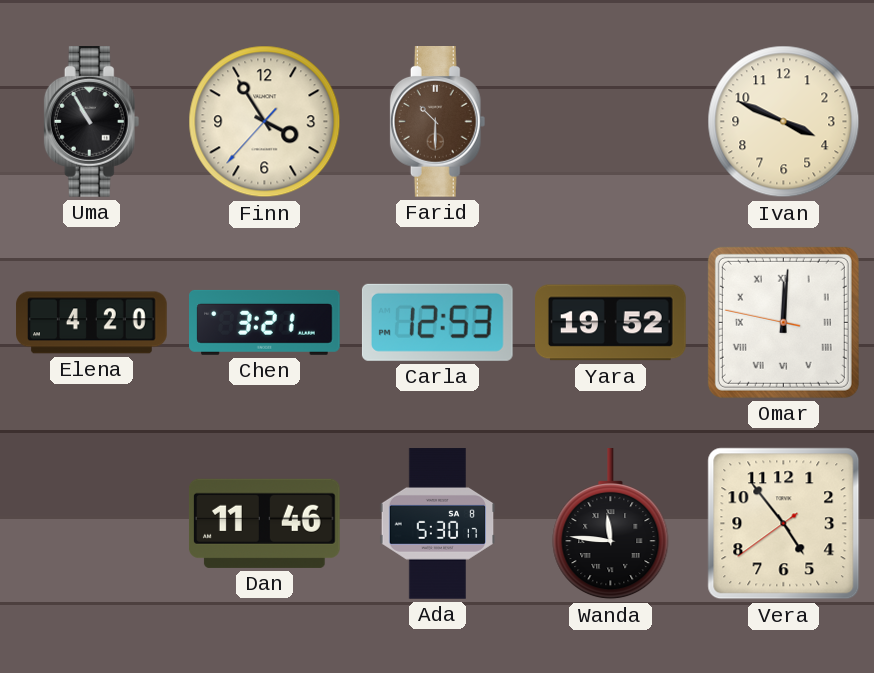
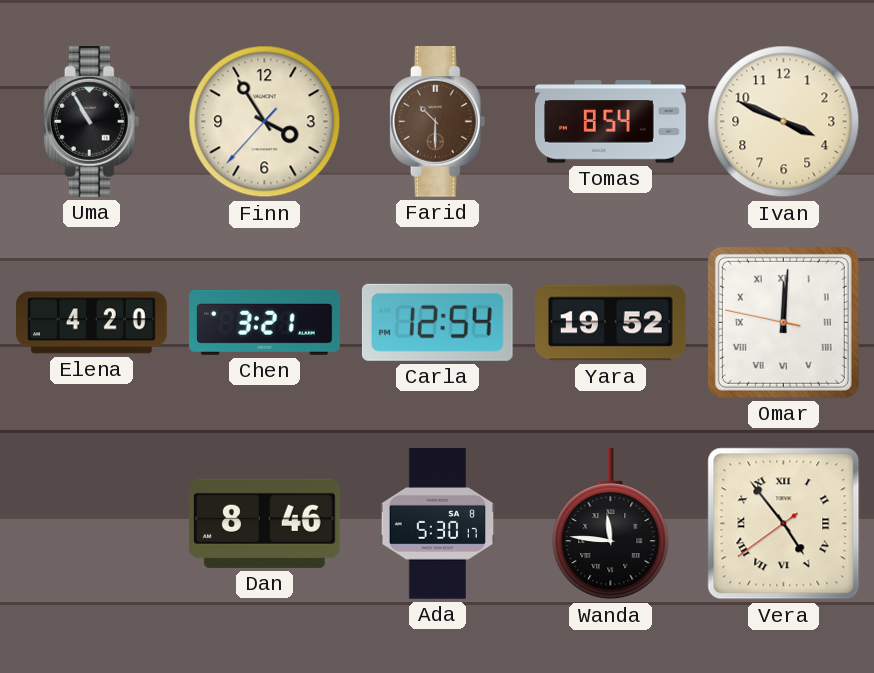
Tomas: none -> 8:54 (611, 122)
Carla: 12:53 -> 12:54 (437, 322)
Dan: 11:46 -> 8:46 (264, 523)
Vera numerals: Arabic -> Roman (784, 524)
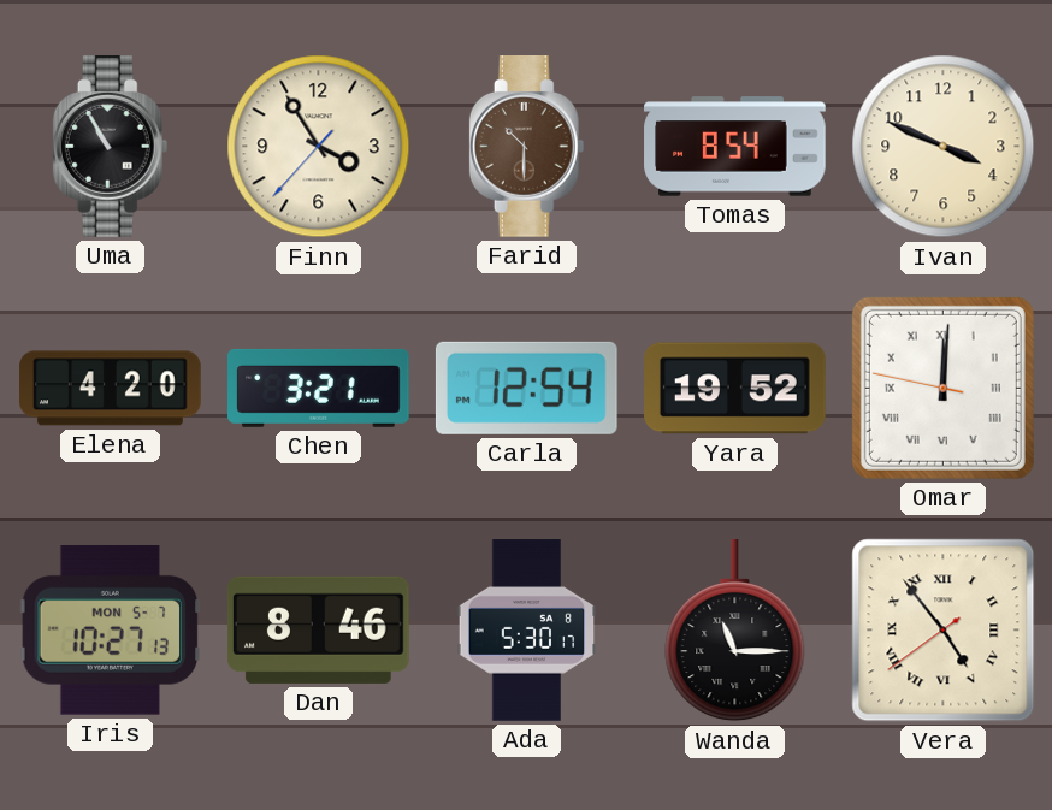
Iris: none -> 10:27 (111, 629)
Wanda: 11:46 -> 11:15 (735, 632)
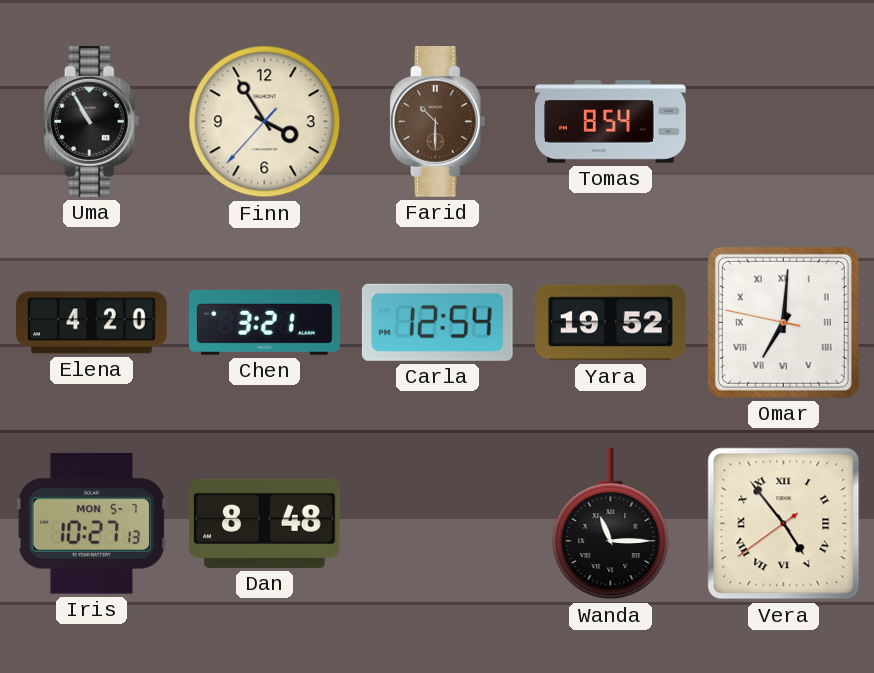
Ivan: 3:49 -> none (944, 147)
Omar: 12:00 -> 7:00 (783, 322)
Dan: 8:46 -> 8:48 (264, 523)
Ada: 5:30 -> none (527, 631)
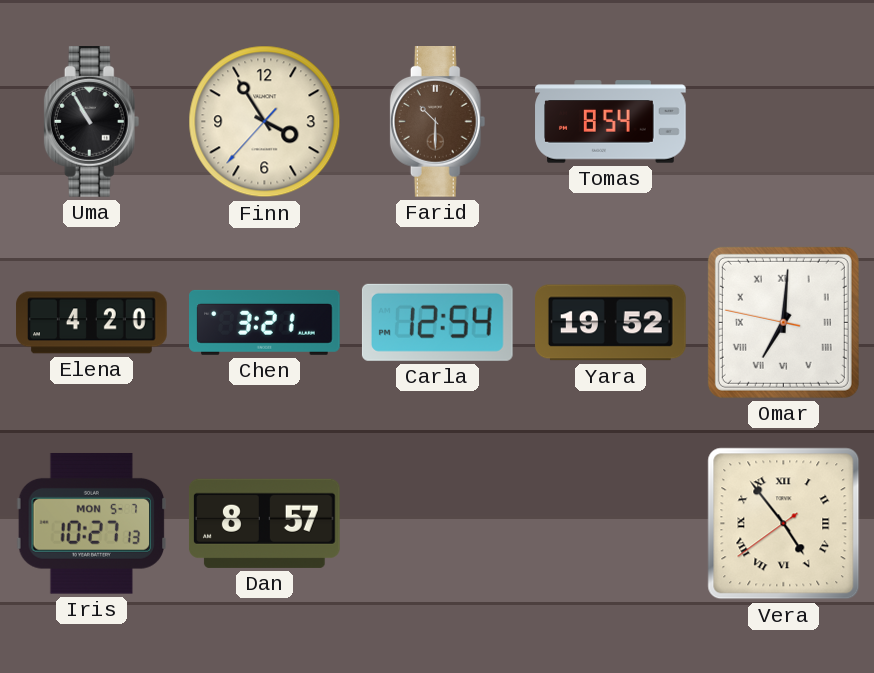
Dan: 8:48 -> 8:57 (264, 523)
Wanda: 11:15 -> none (611, 525)
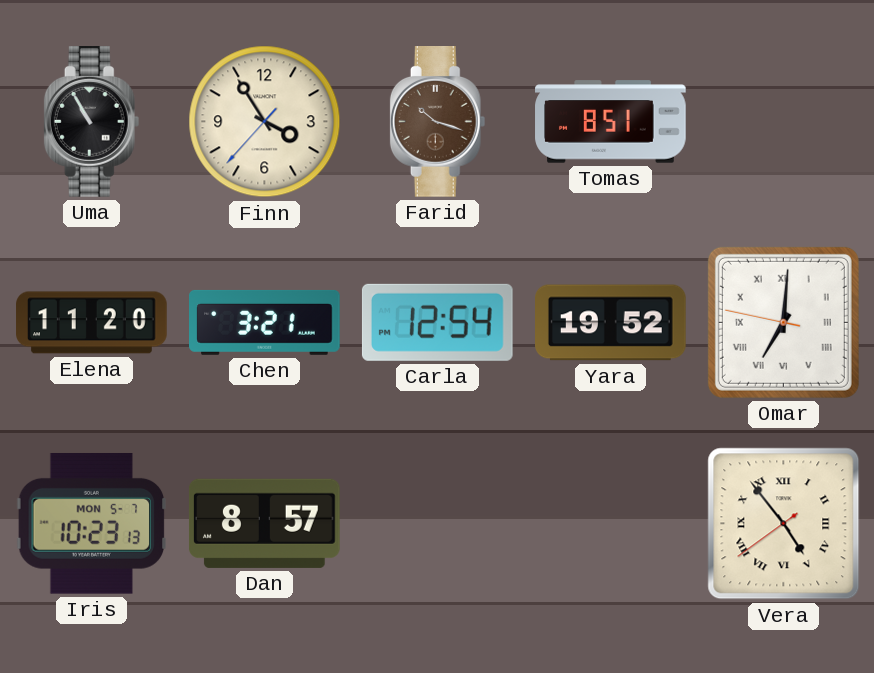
Farid: 10:30 -> 10:18 (438, 122)
Tomas: 8:54 -> 8:51 (611, 122)
Elena: 4:20 -> 11:20 (92, 323)
Iris: 10:27 -> 10:23 (92, 523)
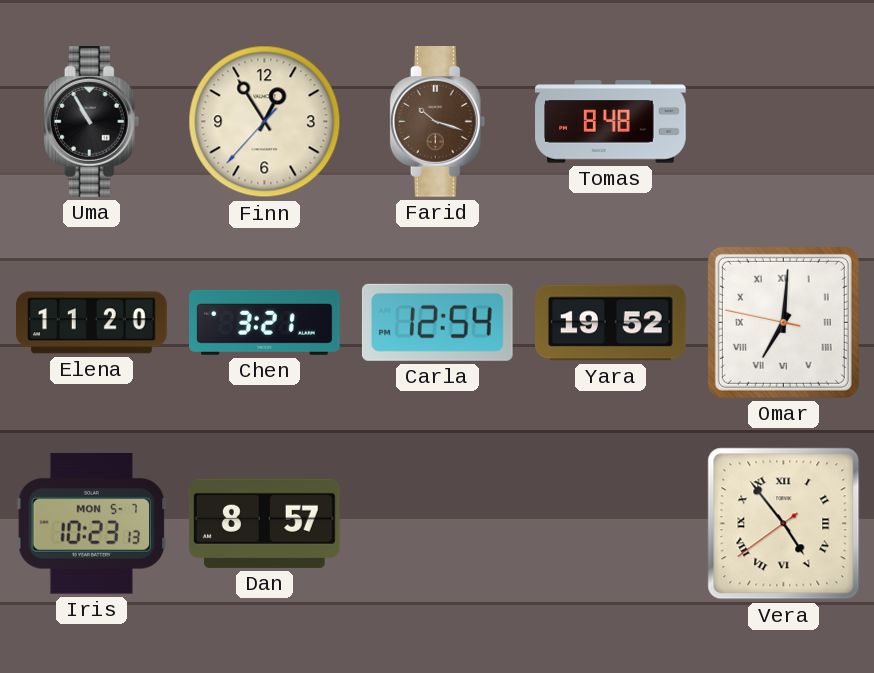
Finn: 3:54 -> 12:54 (265, 122)
Tomas: 8:51 -> 8:48 (611, 122)
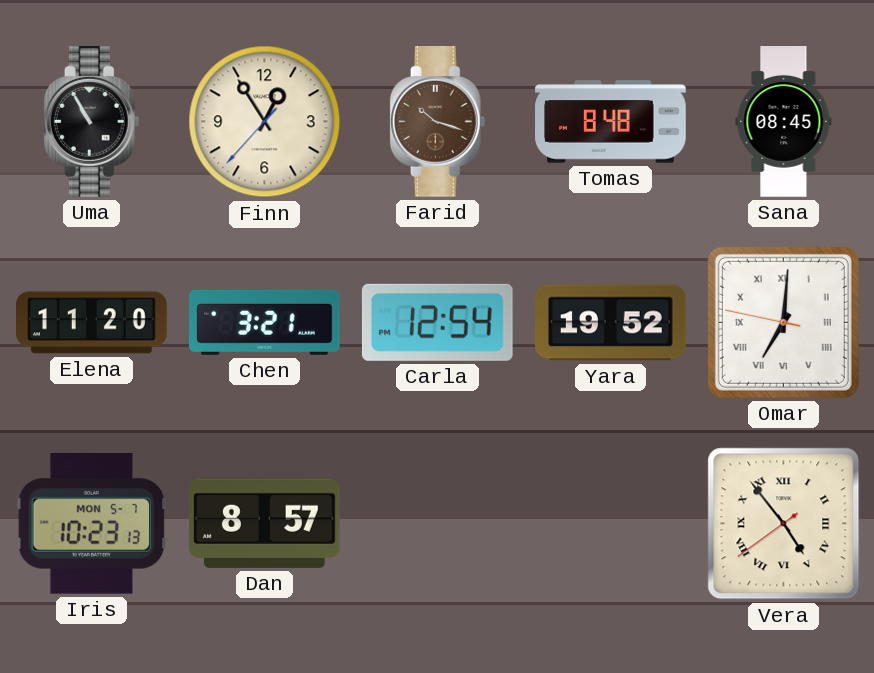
Sana: none -> 08:45 (784, 122)
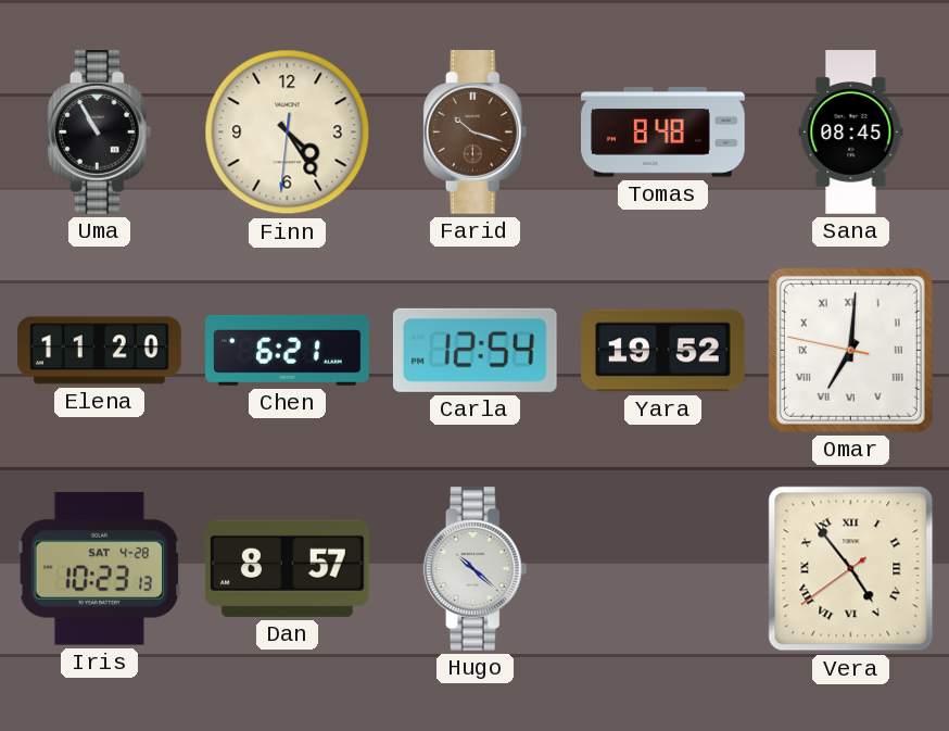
Finn: 12:54 -> 4:24 (288, 133)
Chen: 3:21 -> 6:21 (288, 350)
Iris date: MON 5-7 -> SAT 4-28 (100, 568)
Hugo: none -> 10:22 (476, 569)
